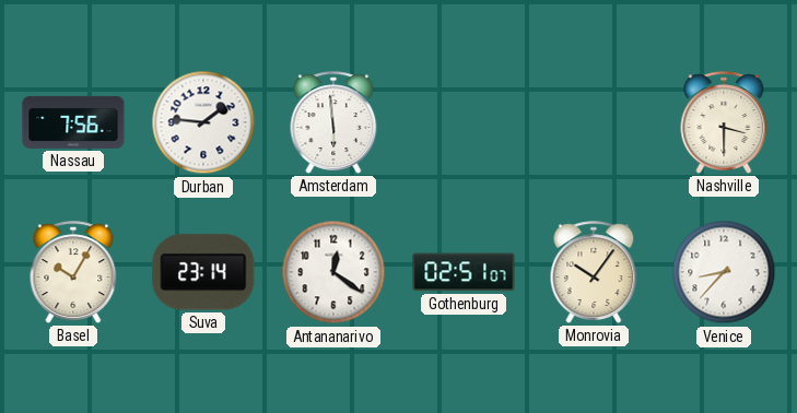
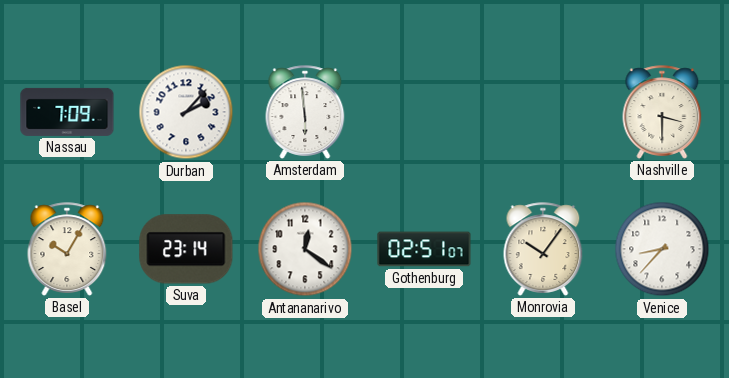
Nassau: 7:56 -> 7:09 (67, 112)
Durban: 1:46 -> 2:07 (186, 112)
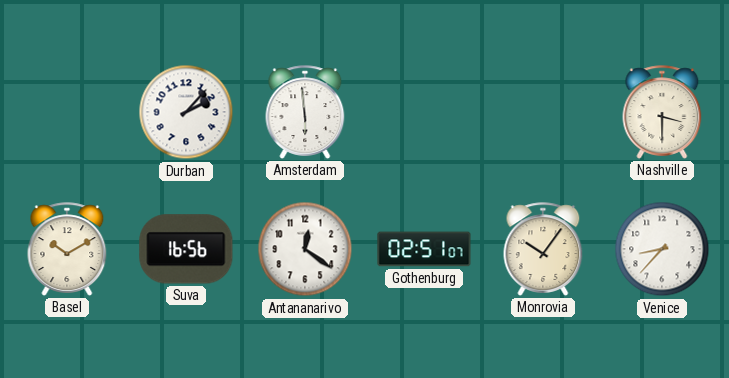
Nassau: 7:09 -> none (67, 112)
Basel: 10:05 -> 10:10 (67, 249)
Suva: 23:14 -> 16:56 (186, 249)
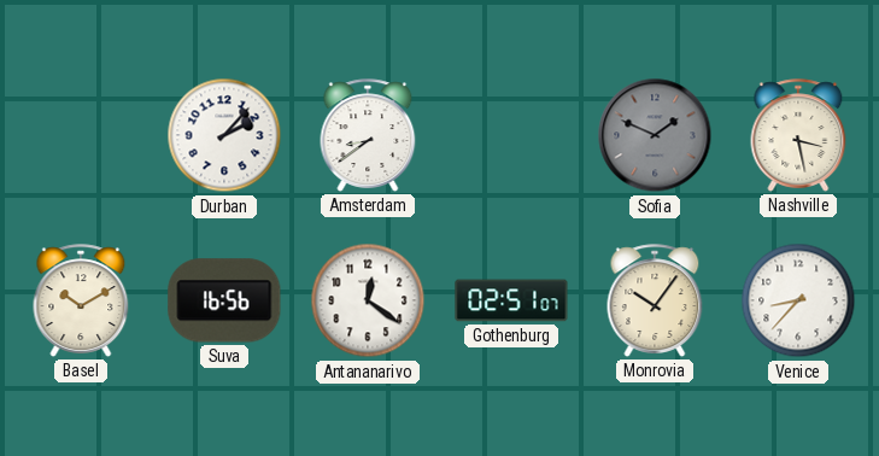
Amsterdam: 5:59 -> 8:39 (368, 135)
Sofia: none -> 1:49 (655, 135)
Nashville: 3:30 -> 3:28 (798, 135)
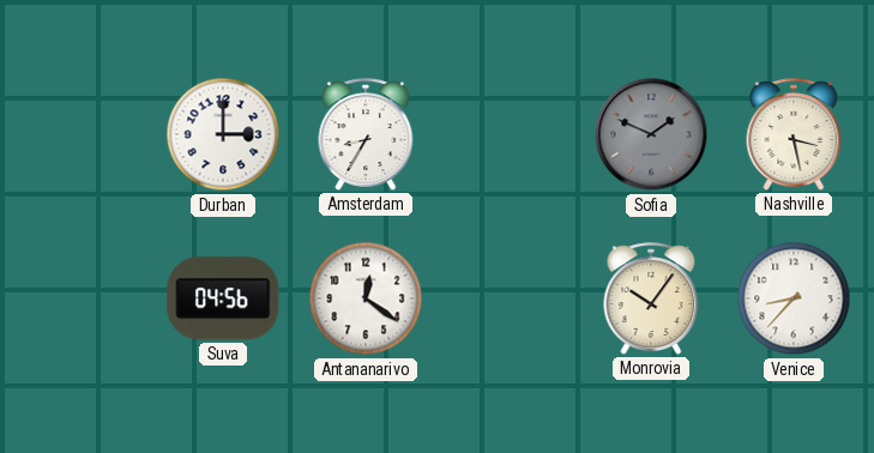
Durban: 2:07 -> 3:00 (223, 134)
Amsterdam: 8:39 -> 8:35 (366, 134)
Basel: 10:10 -> none (81, 300)
Suva: 16:56 -> 04:56 (223, 298)
Gothenburg: 02:51 -> none (511, 300)
